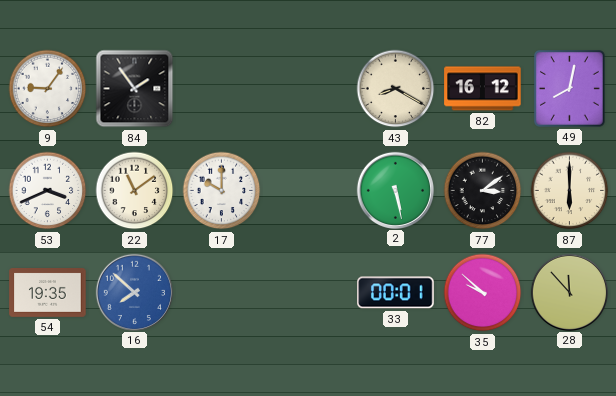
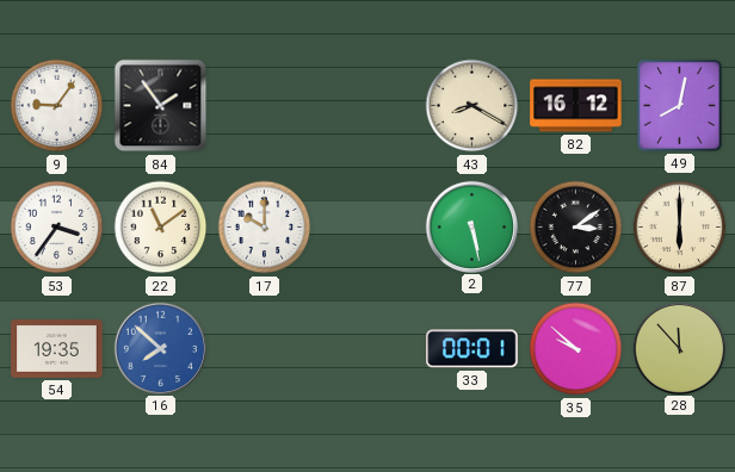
53: 3:41 -> 3:36 (57, 228)
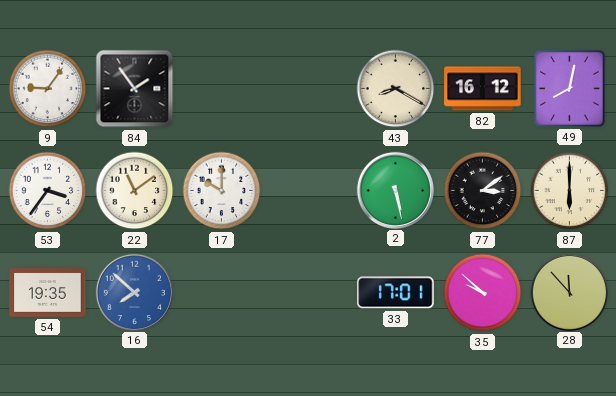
33: 00:01 -> 17:01 (396, 293)
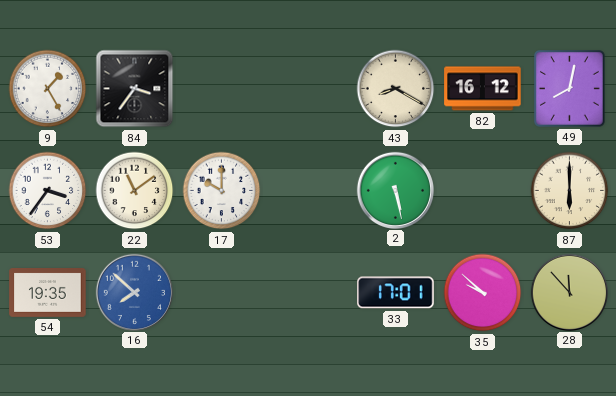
9: 9:06 -> 1:25 (48, 89)
84: 1:54 -> 3:36 (135, 89)
77: 3:09 -> none (483, 191)
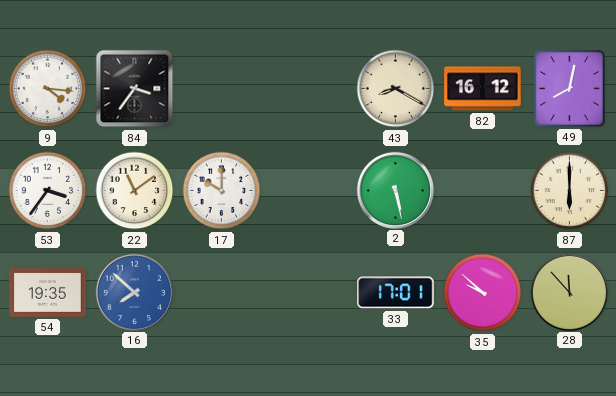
9: 1:25 -> 4:16 (48, 89)
